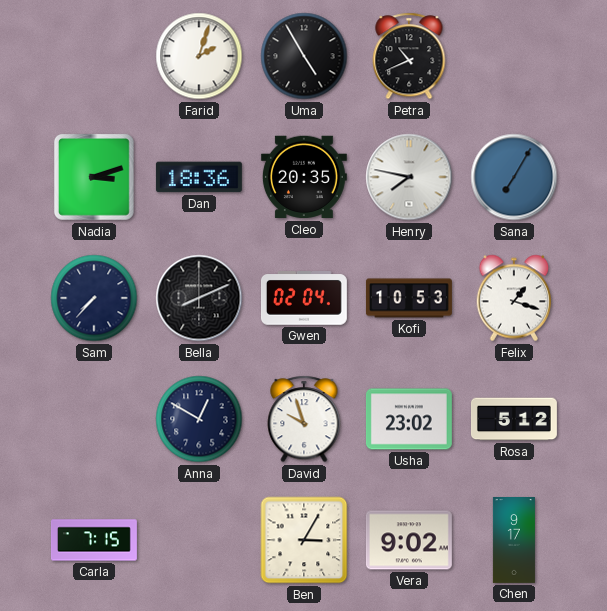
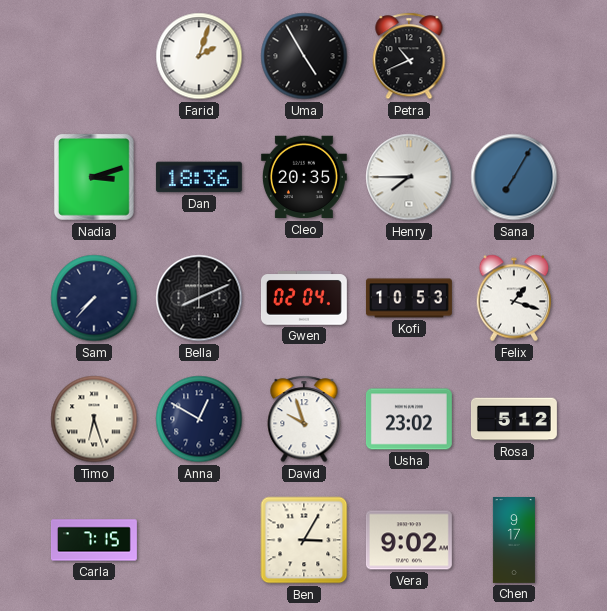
Henry: 7:47 -> 7:45 (409, 177)
Timo: none -> 6:27 (94, 419)
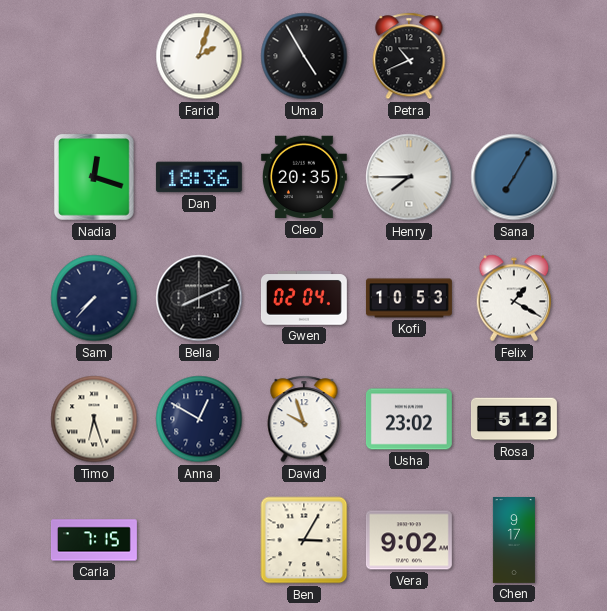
Nadia: 3:12 -> 12:18 (94, 177)
Felix: 1:18 -> 1:20 (514, 298)
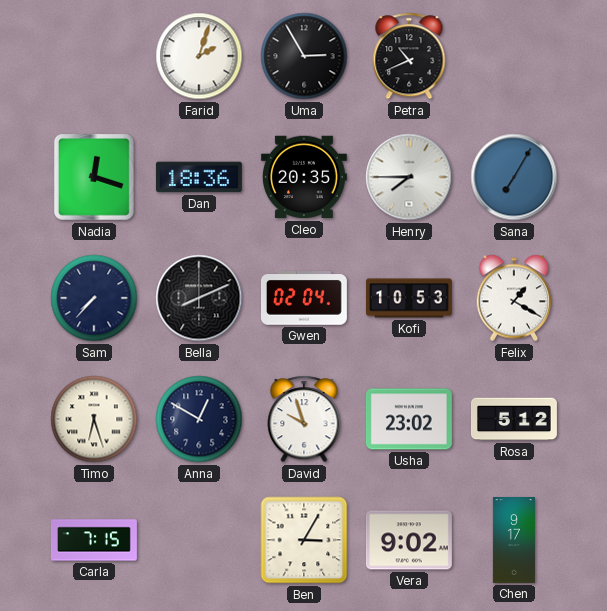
Uma: 4:55 -> 2:55 (304, 56)
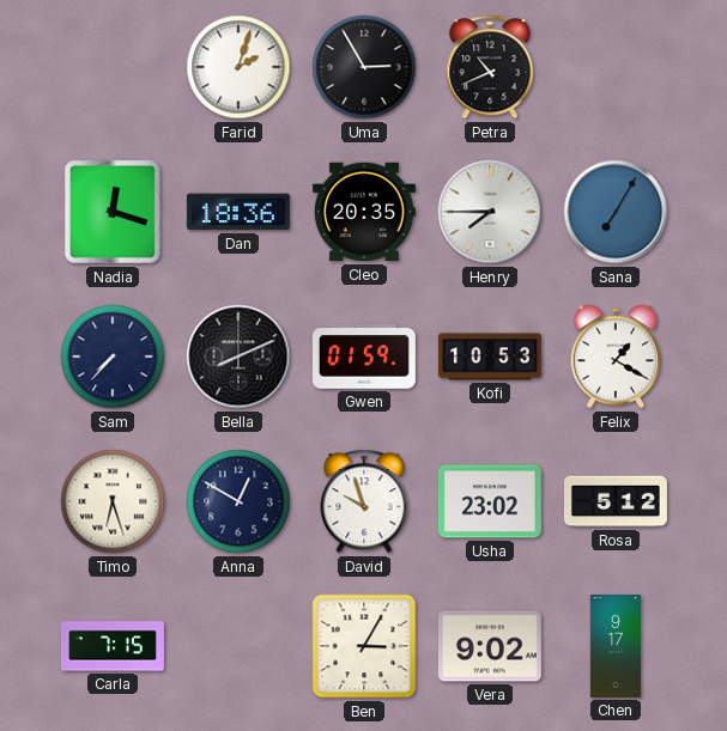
Gwen: 02:04 -> 01:59 (364, 358)
